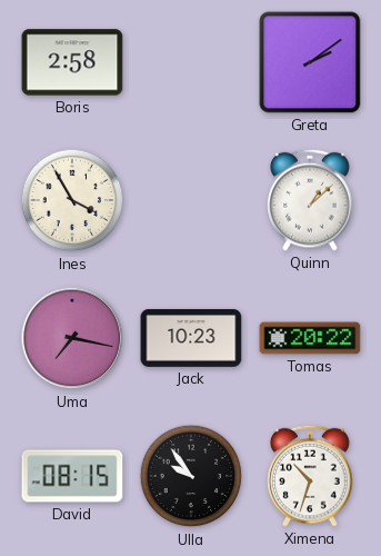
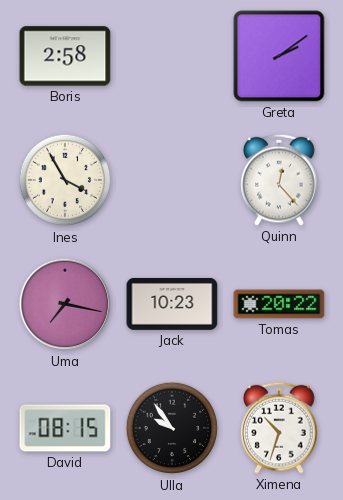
Quinn: 1:08 -> 12:23 (279, 180)
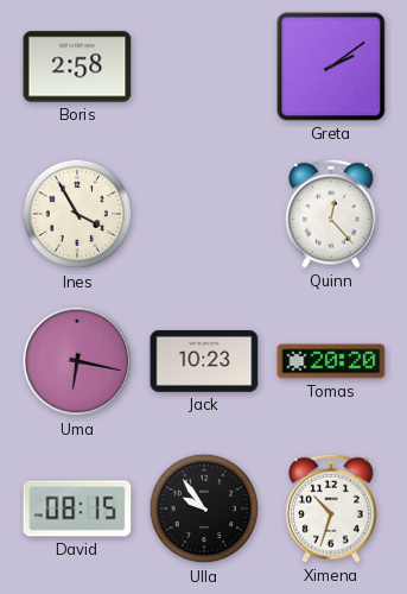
Uma: 7:17 -> 6:17 (77, 361)
Tomas: 20:22 -> 20:20 (331, 361)
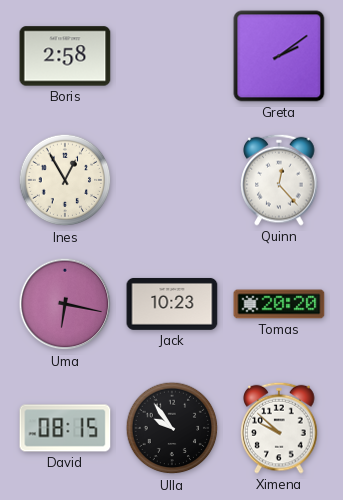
Ines: 3:55 -> 12:55 (65, 180)
Ximena: 10:33 -> 9:52 (279, 428)
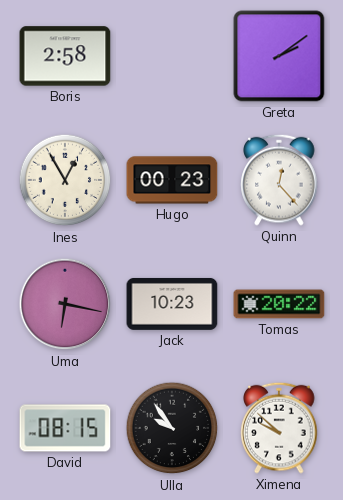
Hugo: none -> 00:23 (172, 180)
Tomas: 20:20 -> 20:22 (279, 304)
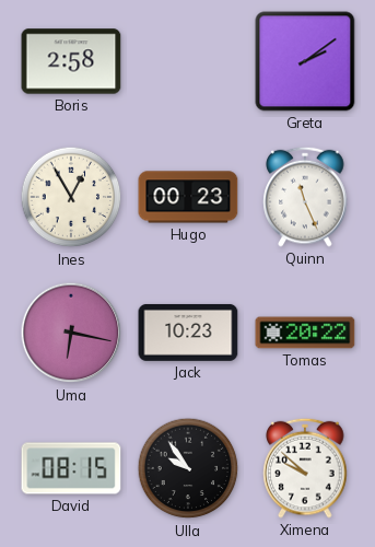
Quinn: 12:23 -> 11:26 (305, 197)
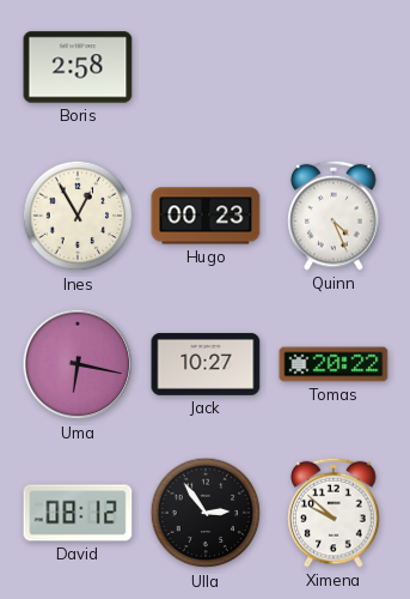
Greta: 2:09 -> none (305, 61)
Quinn: 11:26 -> 4:26 (333, 216)
Jack: 10:23 -> 10:27 (206, 364)
David: 08:15 -> 08:12 (78, 513)
Ulla: 9:54 -> 2:54 (206, 513)
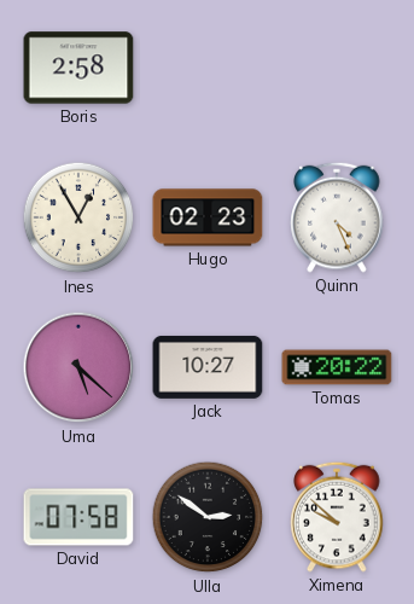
Hugo: 00:23 -> 02:23 (208, 217)
Uma: 6:17 -> 5:22 (78, 367)
David: 08:12 -> 07:58 (78, 517)
Ulla: 2:54 -> 2:51 (208, 517)
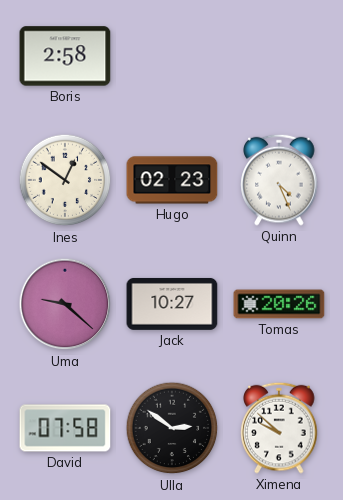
Ines: 12:55 -> 12:51 (65, 180)
Uma: 5:22 -> 9:22 (65, 304)
Tomas: 20:22 -> 20:26 (279, 304)
